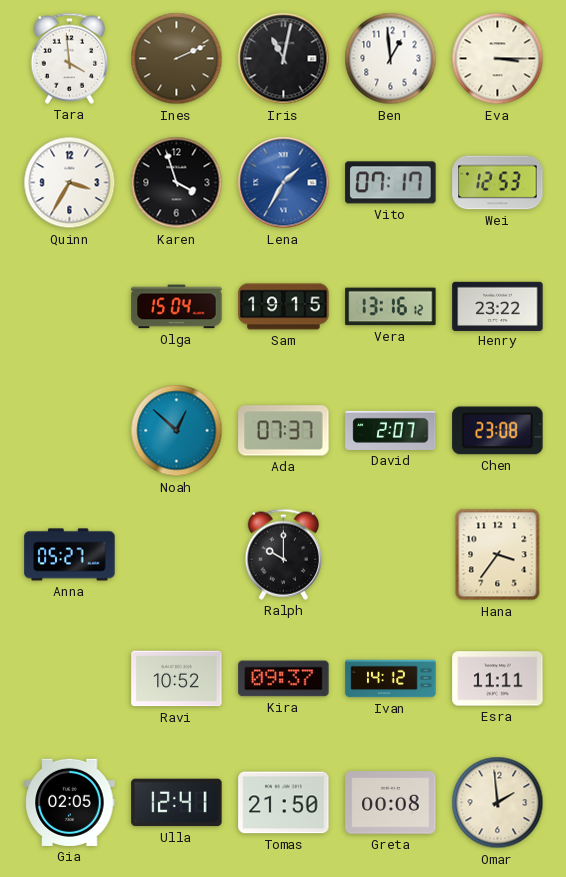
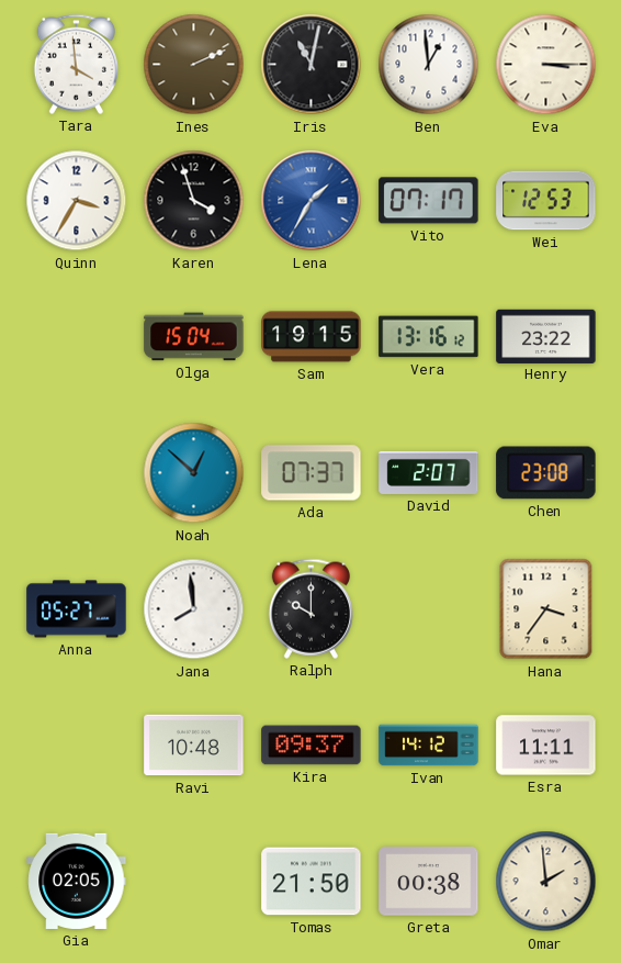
Jana: none -> 7:59 (194, 609)
Ravi: 10:52 -> 10:48 (194, 746)
Ulla: 12:41 -> none (177, 803)
Greta: 00:08 -> 00:38 (429, 882)
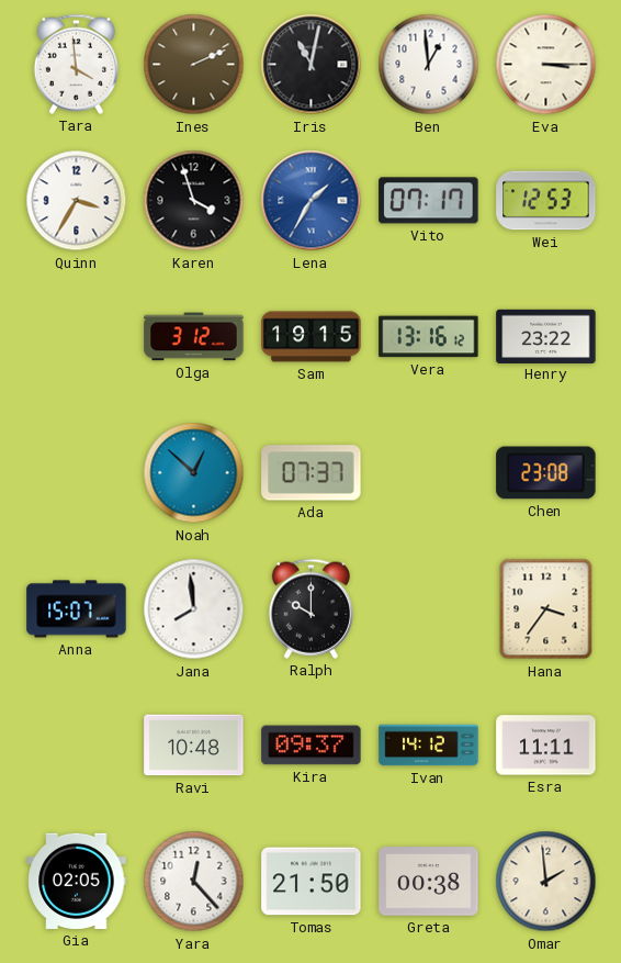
Olga: 15:04 -> 3:12 (194, 337)
David: 2:07 -> none (429, 472)
Anna: 05:27 -> 15:07 (77, 609)
Yara: none -> 12:23 (194, 882)
